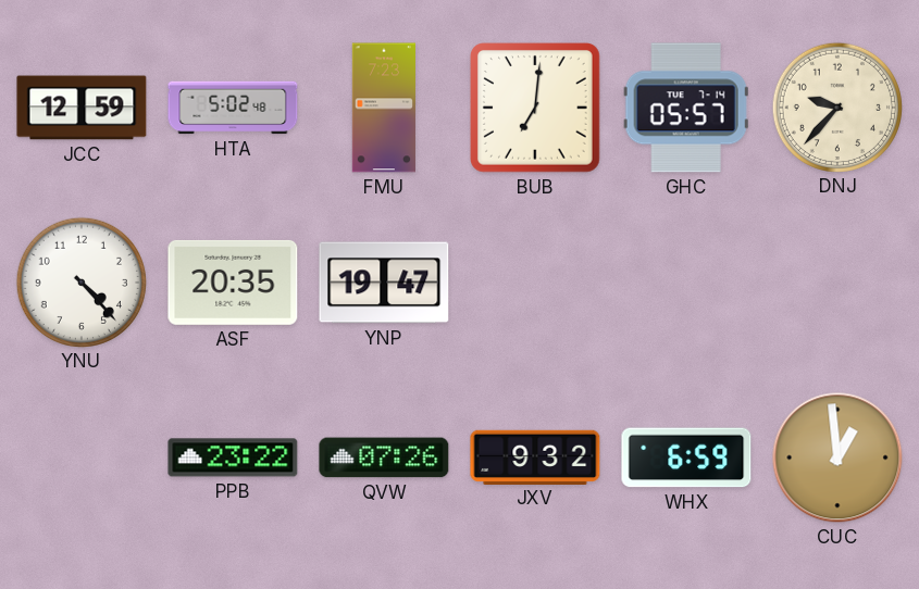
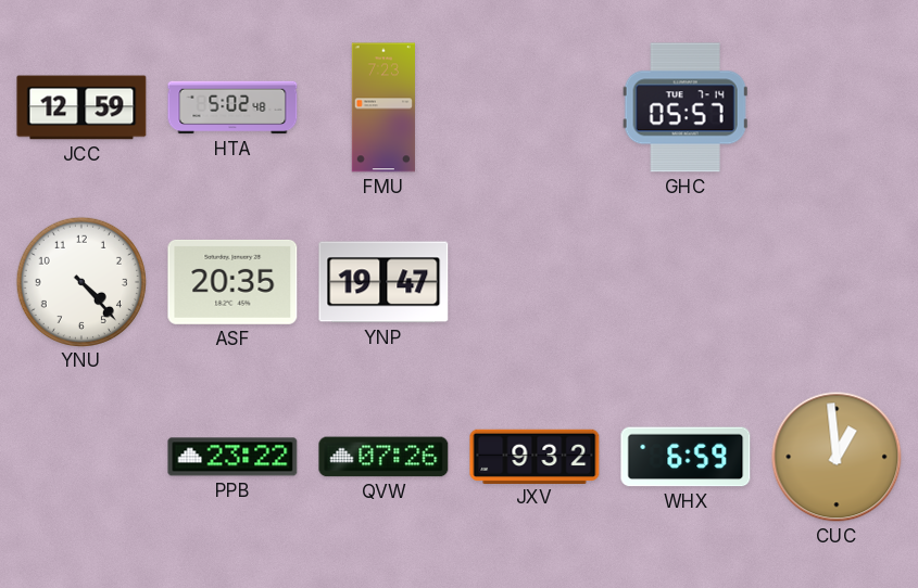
BUB: 7:01 -> none (536, 109)
DNJ: 9:37 -> none (836, 106)
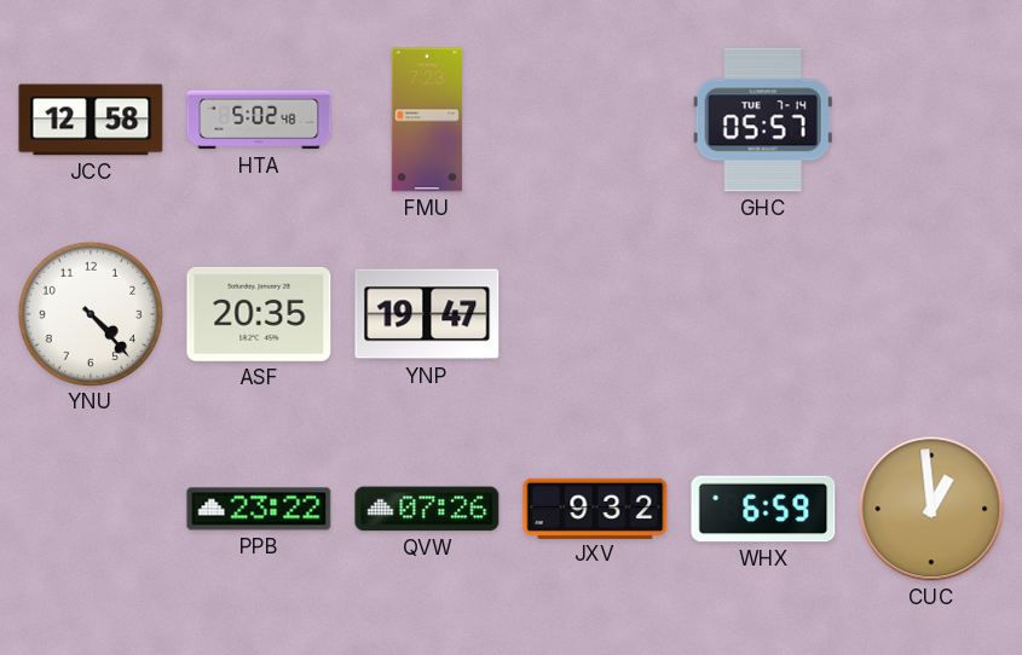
JCC: 12:59 -> 12:58 (91, 120)
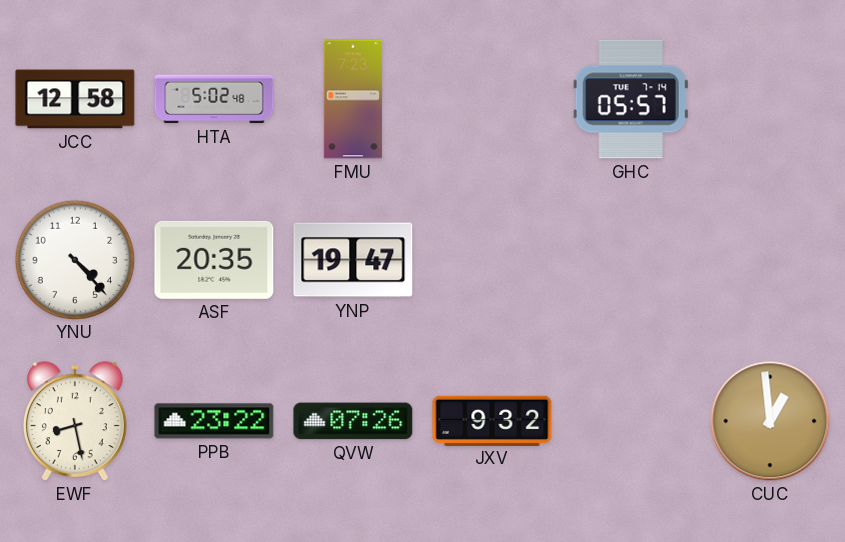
EWF: none -> 8:28 (75, 421)
WHX: 6:59 -> none (763, 509)
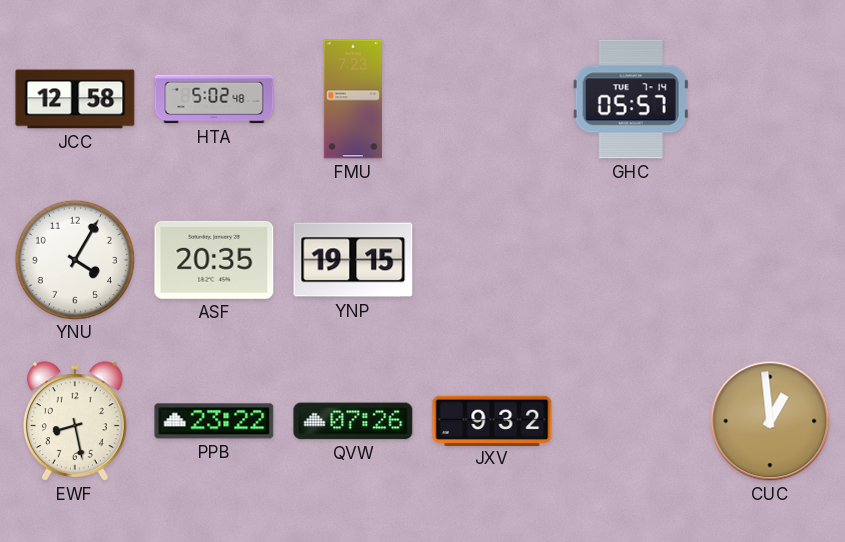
YNU: 4:23 -> 4:05 (74, 259)
YNP: 19:47 -> 19:15 (353, 260)
